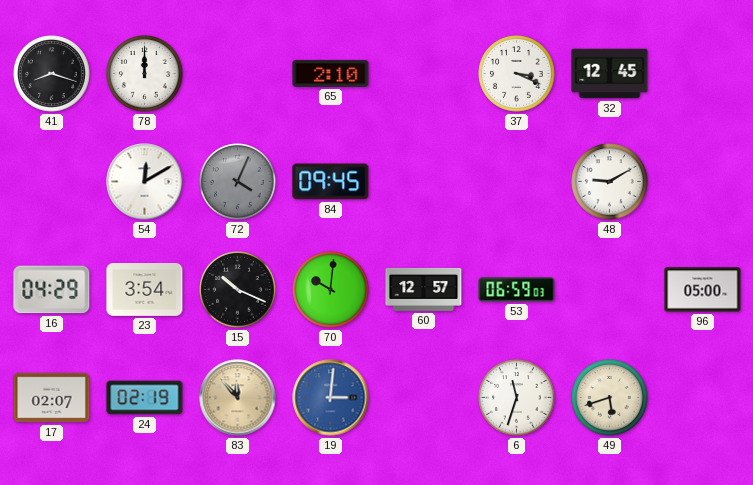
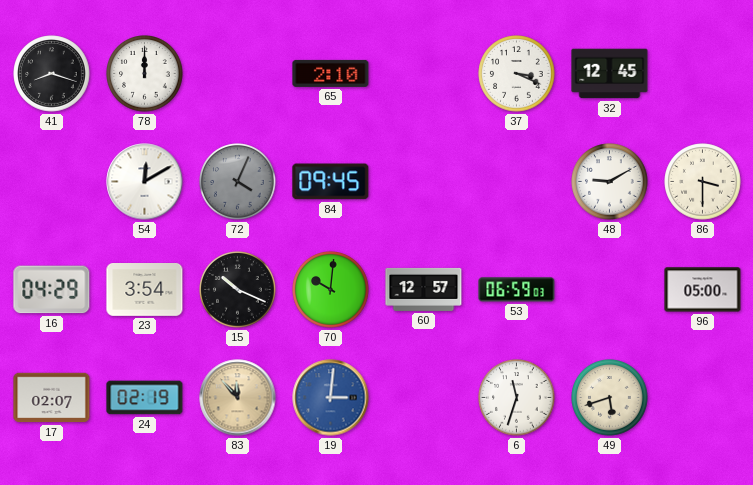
86: none -> 3:30 (703, 182)
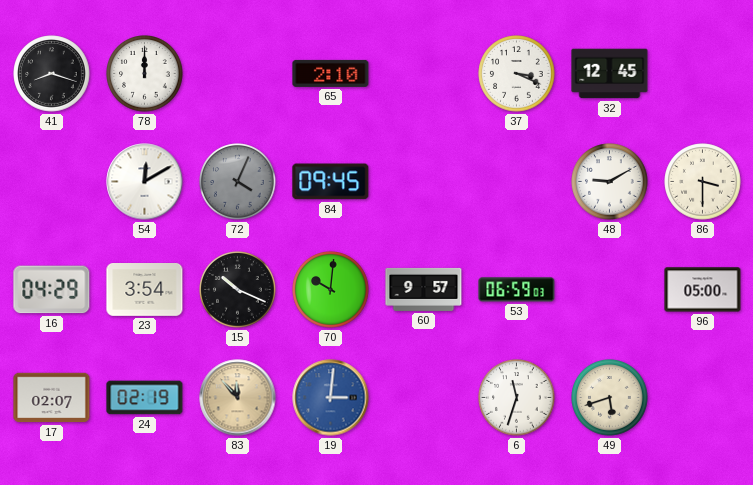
60: 12:57 -> 9:57 (424, 289)
